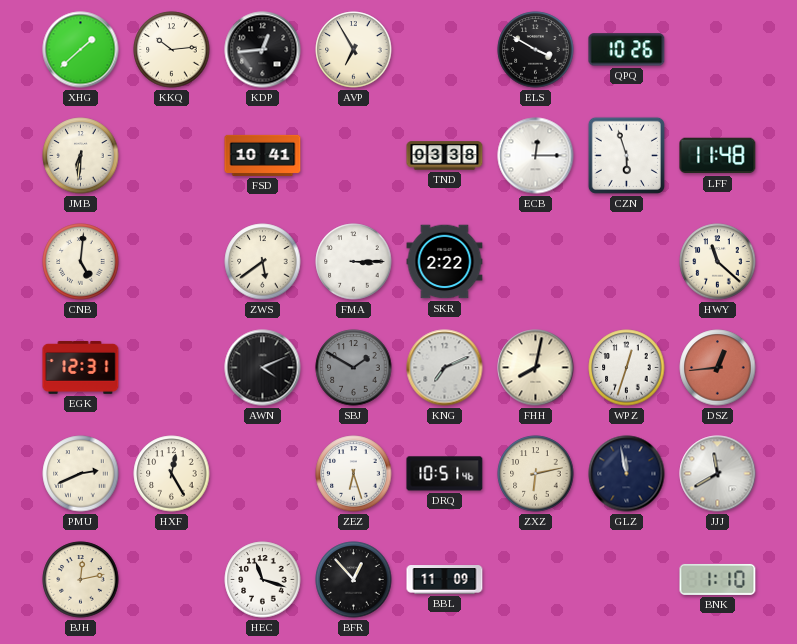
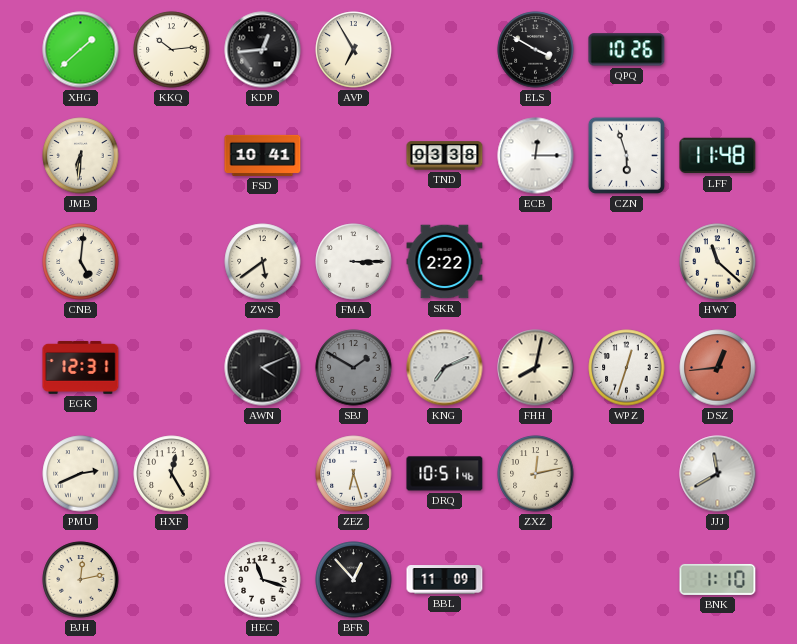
ZXZ: 6:13 -> 12:13 (536, 474)
GLZ: 11:58 -> none (627, 474)
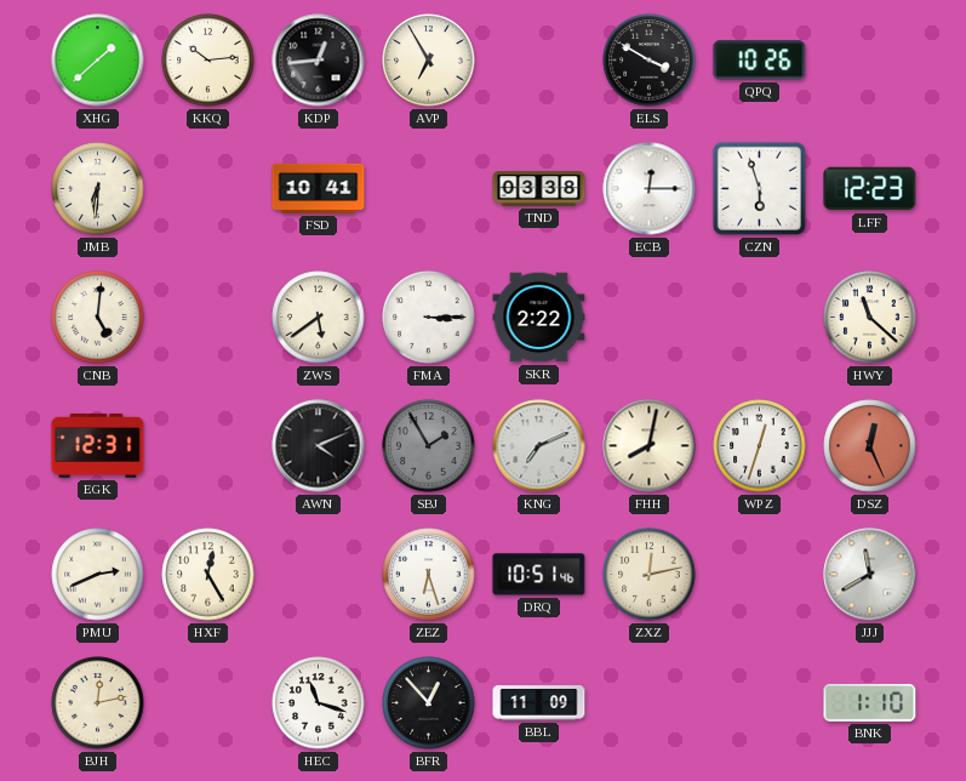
LFF: 11:48 -> 12:23 (870, 189)
SBJ: 1:50 -> 1:55 (429, 446)
DSZ: 12:44 -> 12:26 (870, 446)
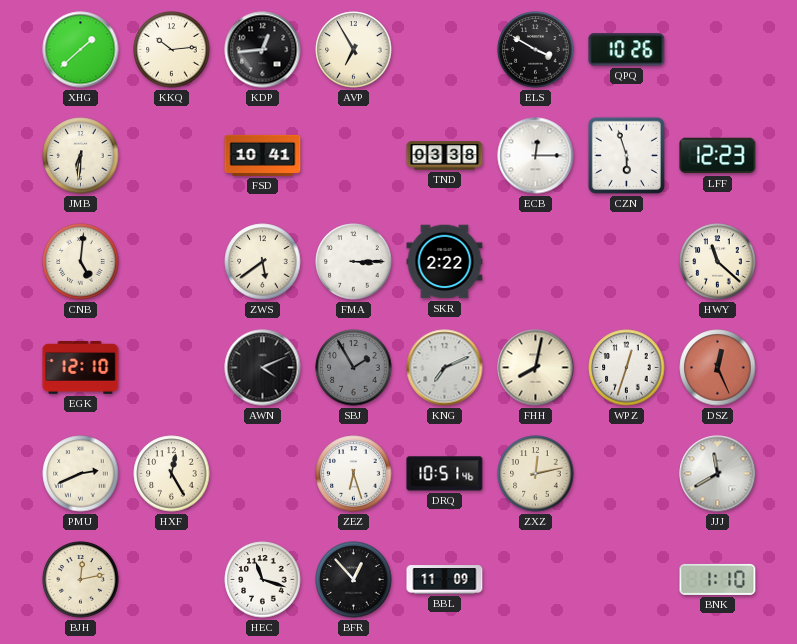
EGK: 12:31 -> 12:10 (81, 367)
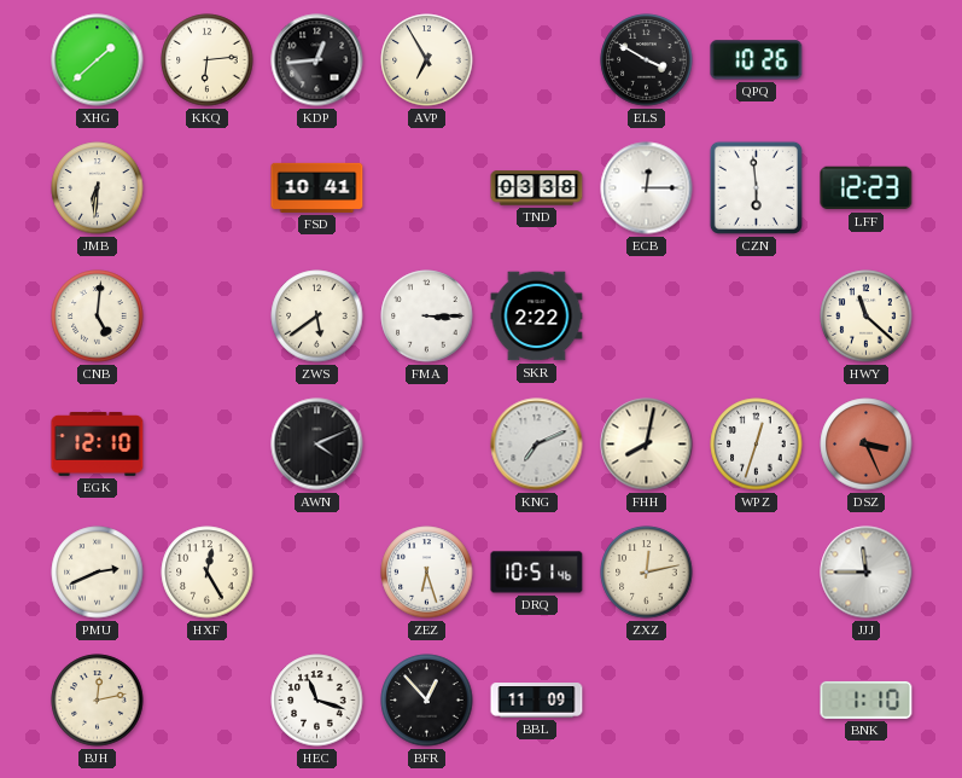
KKQ: 10:14 -> 6:14 (208, 60)
CZN: 5:57 -> 5:59 (756, 187)
SBJ: 1:55 -> none (354, 368)
DSZ: 12:26 -> 3:26 (867, 445)
JJJ: 11:40 -> 11:45 (867, 573)
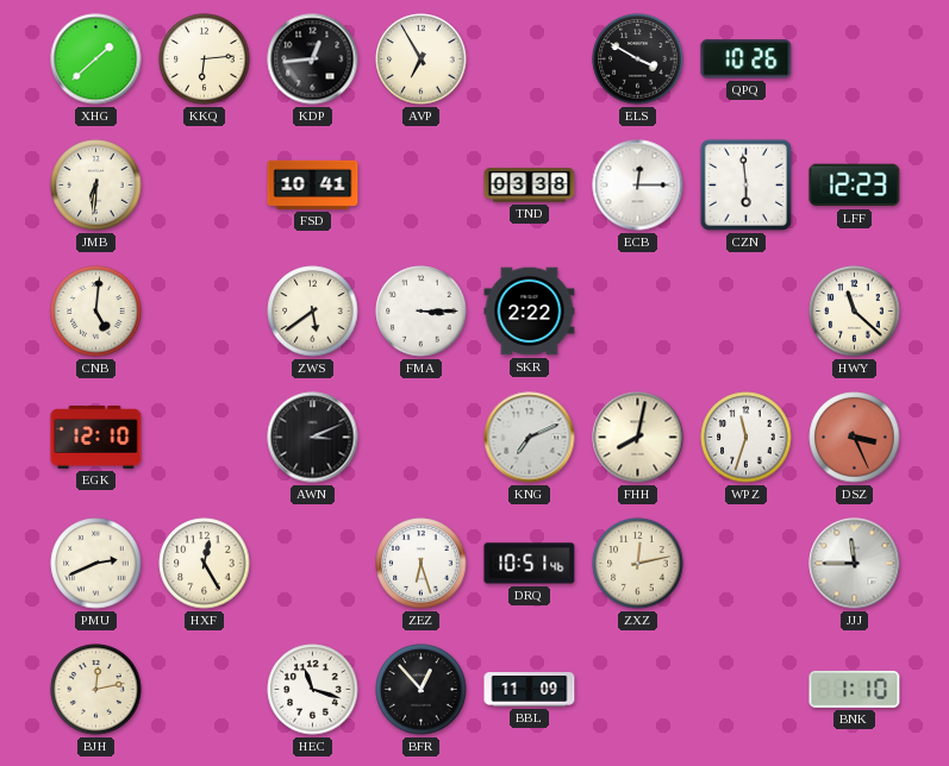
AWN: 4:11 -> 3:11 (313, 438)
WPZ: 12:33 -> 11:33 (747, 438)
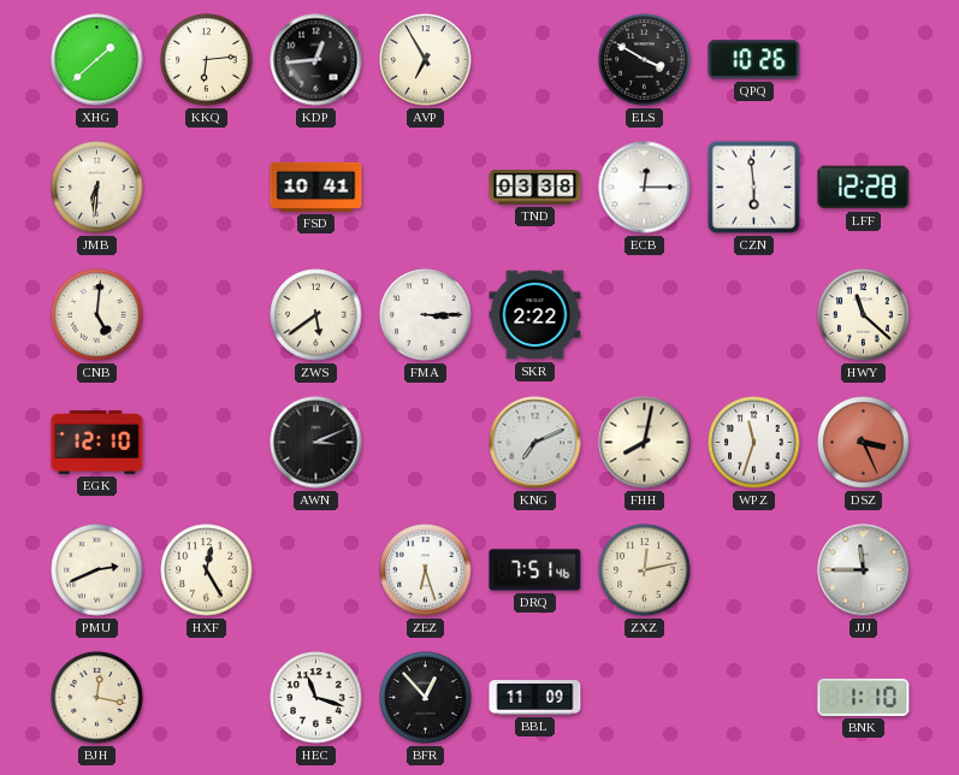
LFF: 12:23 -> 12:28 (864, 188)
DRQ: 10:51 -> 7:51 (535, 570)
BJH: 12:13 -> 12:17 (97, 698)
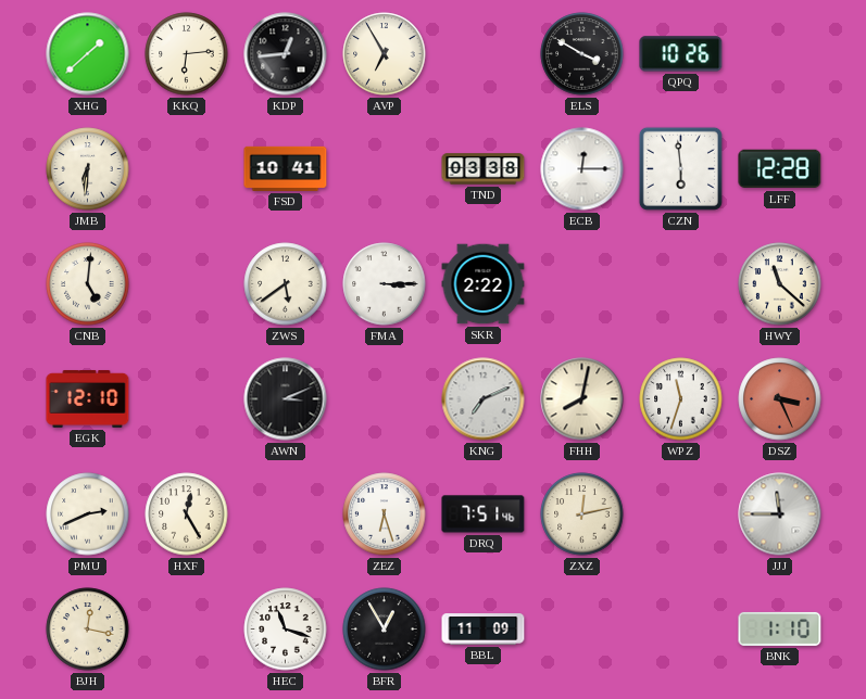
BFR: 12:53 -> 12:55 (385, 630)
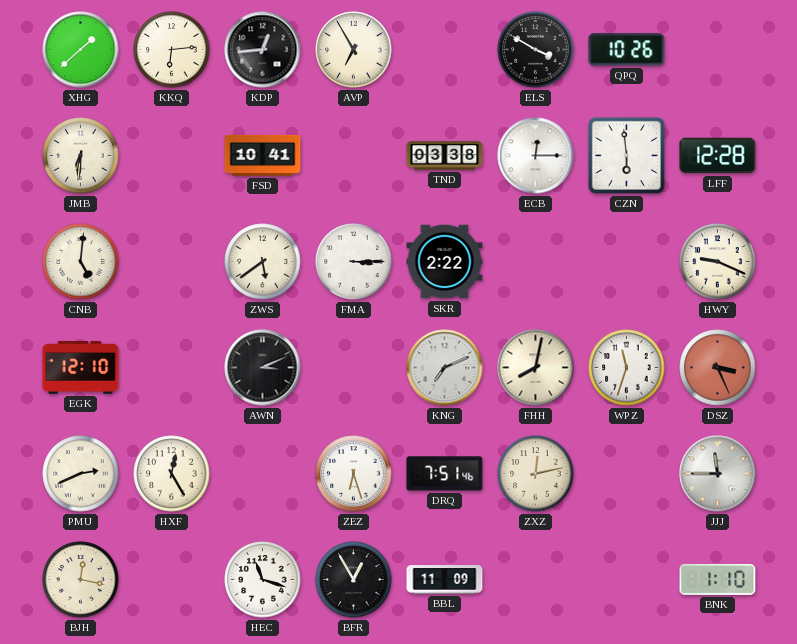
HWY: 11:22 -> 9:19 (718, 262)
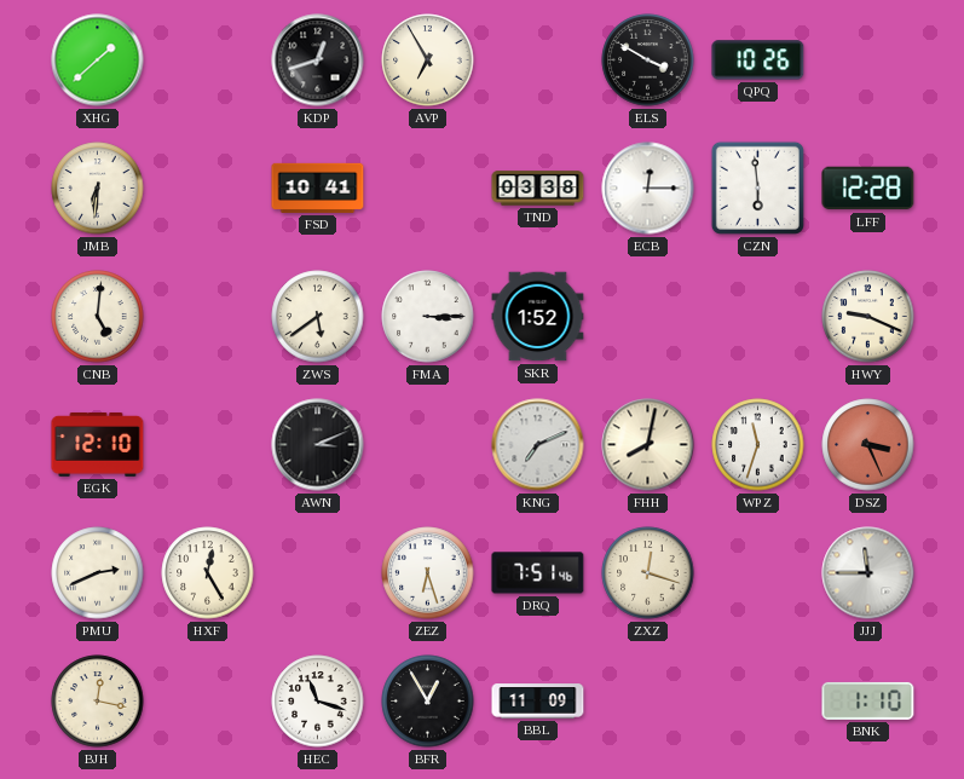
KKQ: 6:14 -> none (172, 50)
KDP: 12:44 -> 12:42 (318, 60)
SKR: 2:22 -> 1:52 (538, 317)
ZXZ: 12:13 -> 12:18 (648, 573)
